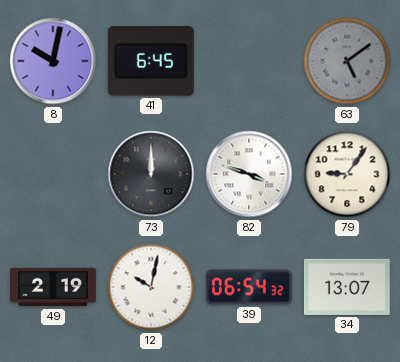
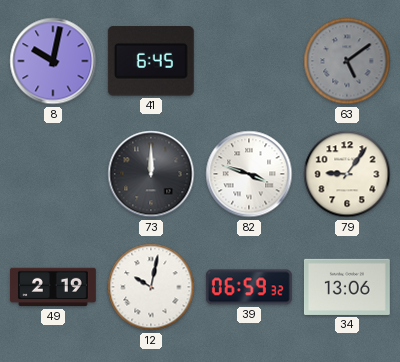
39: 06:54 -> 06:59 (249, 287)
34: 13:07 -> 13:06 (347, 287)
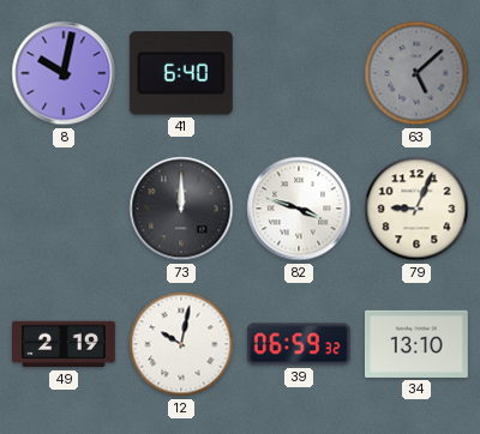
41: 6:45 -> 6:40 (181, 73)
63: 5:09 -> 5:08 (416, 73)
79: 9:06 -> 9:04 (416, 209)
34: 13:06 -> 13:10 (416, 344)
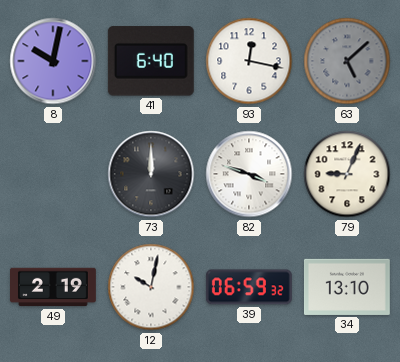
93: none -> 12:17 (249, 61)
